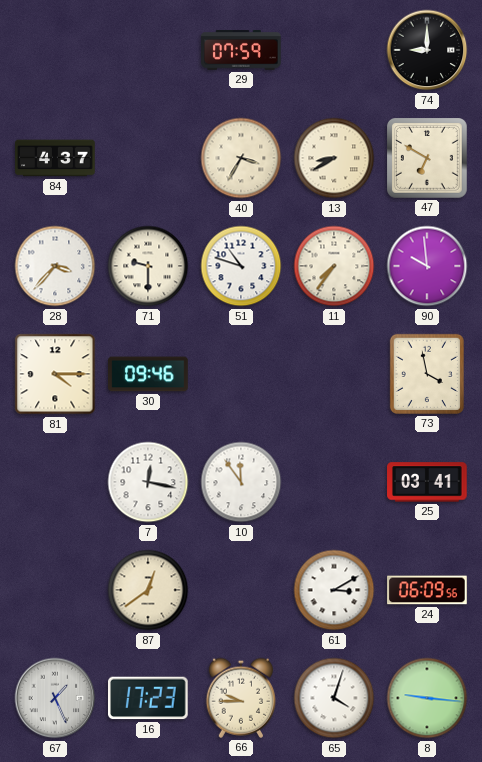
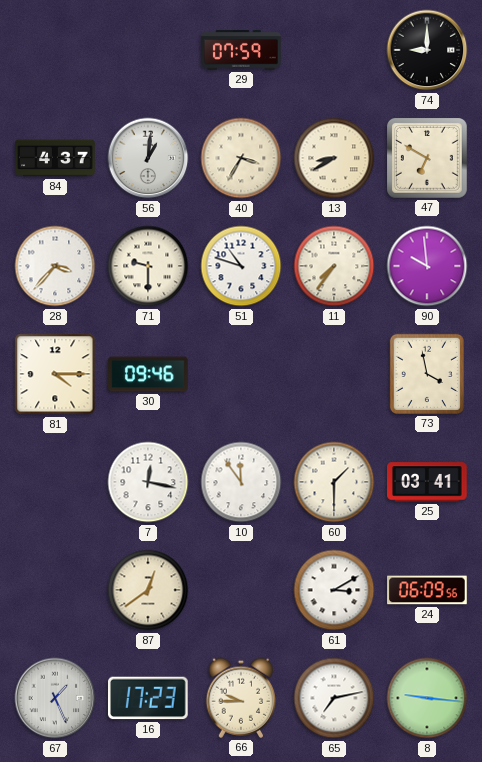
56: none -> 1:01 (148, 158)
60: none -> 1:30 (334, 482)
65: 4:03 -> 7:13 (334, 698)
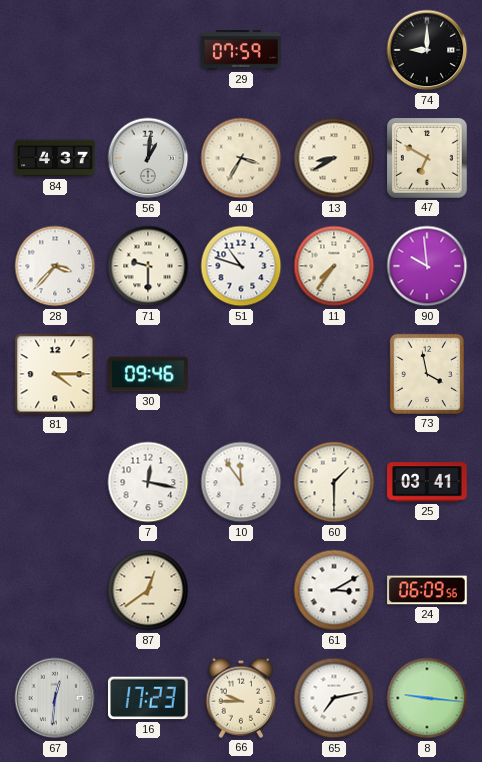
67: 1:26 -> 12:31 (55, 698)
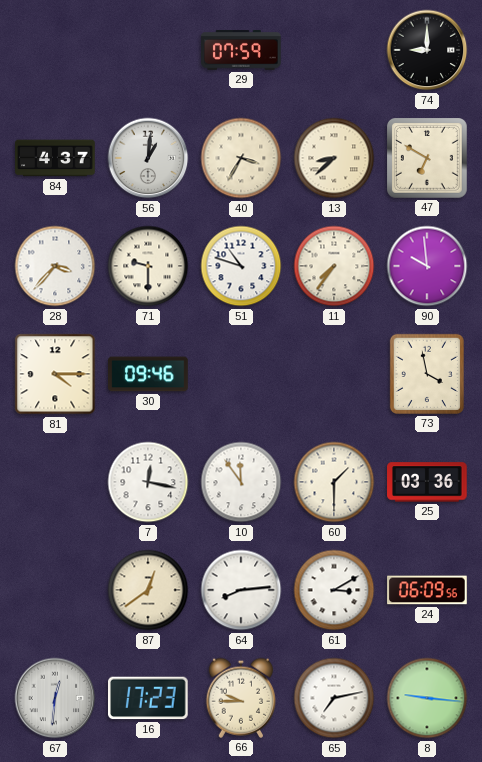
13: 8:40 -> 8:38 (334, 158)
25: 03:41 -> 03:36 (427, 482)
64: none -> 8:14 (241, 590)
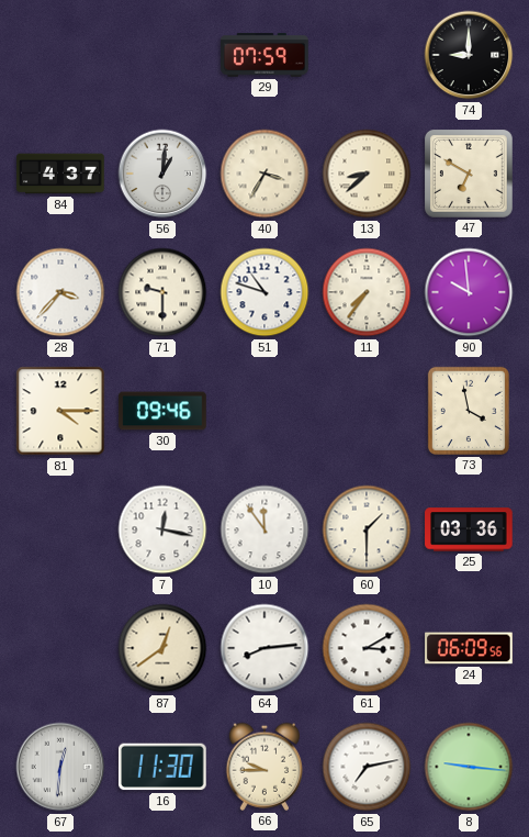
16: 17:23 -> 11:30 (164, 767)
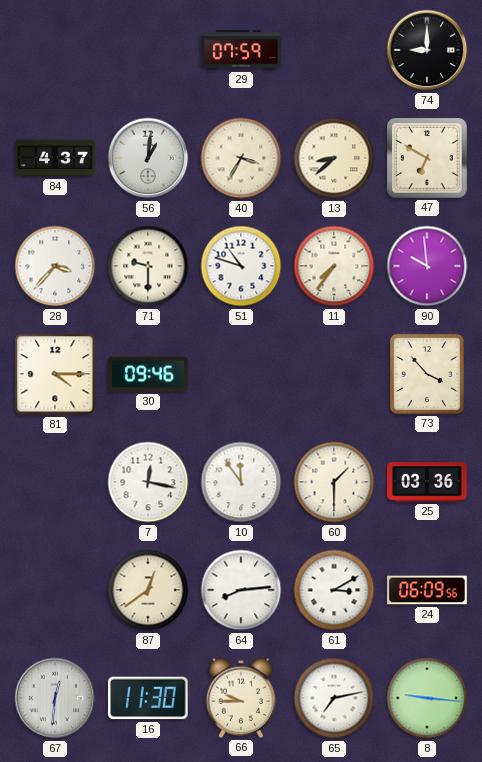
73: 3:58 -> 3:53 (427, 374)
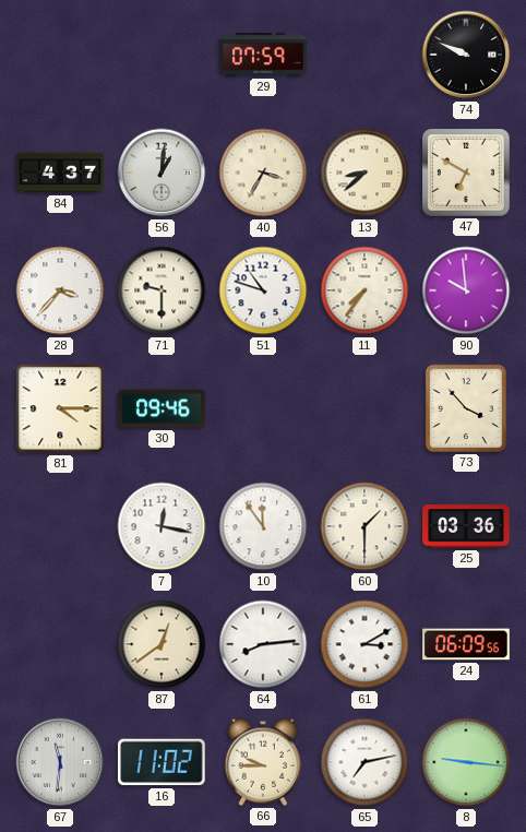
74: 9:00 -> 9:49 (466, 55)
67: 12:31 -> 11:31 (60, 762)
16: 11:30 -> 11:02 (163, 762)
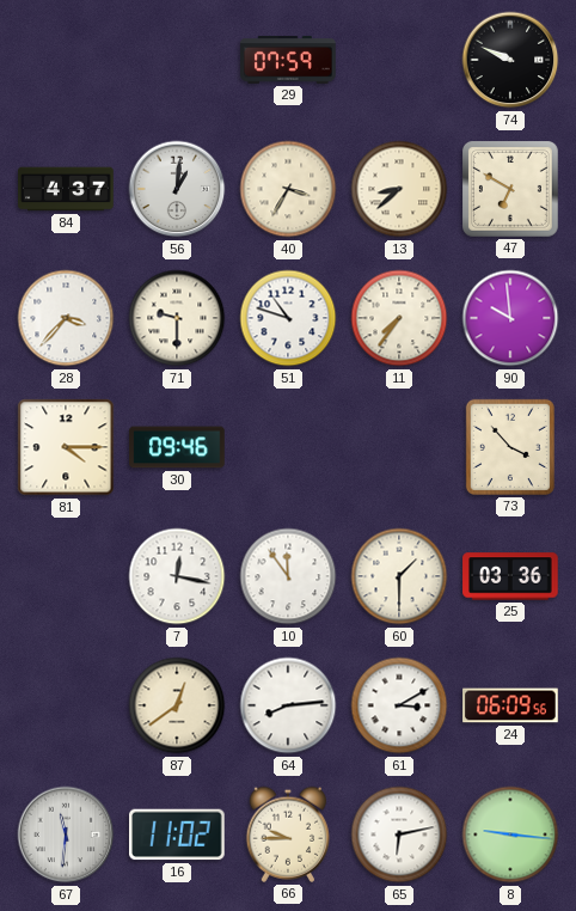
65: 7:13 -> 6:13 (399, 834)
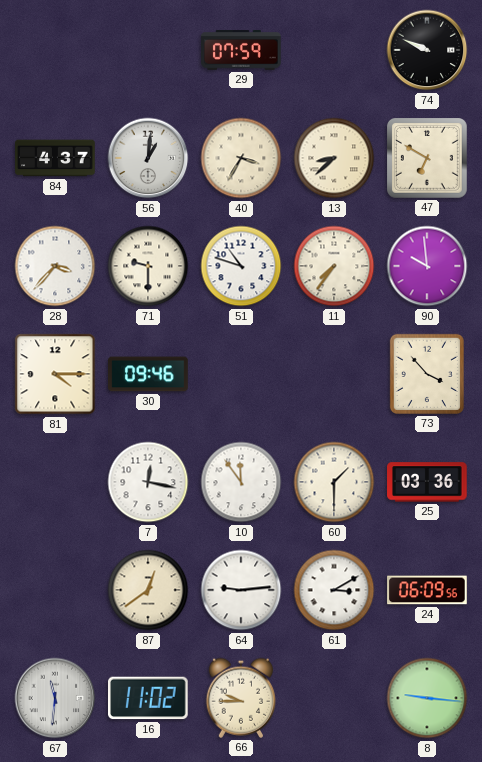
64: 8:14 -> 9:14 (241, 590)
65: 6:13 -> none (399, 834)
